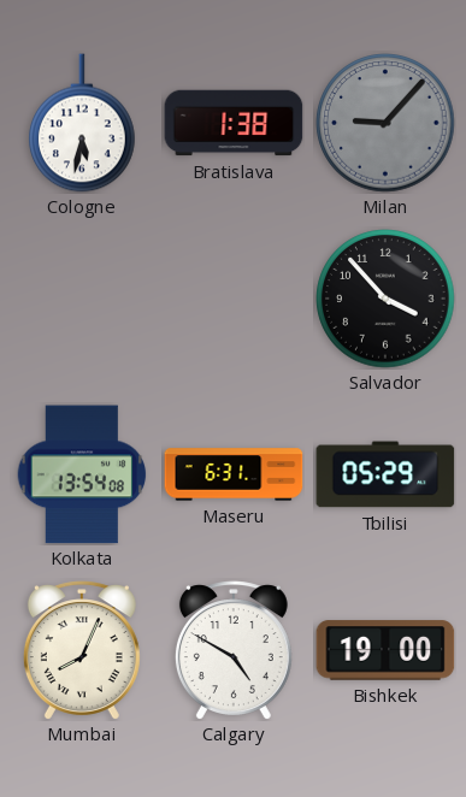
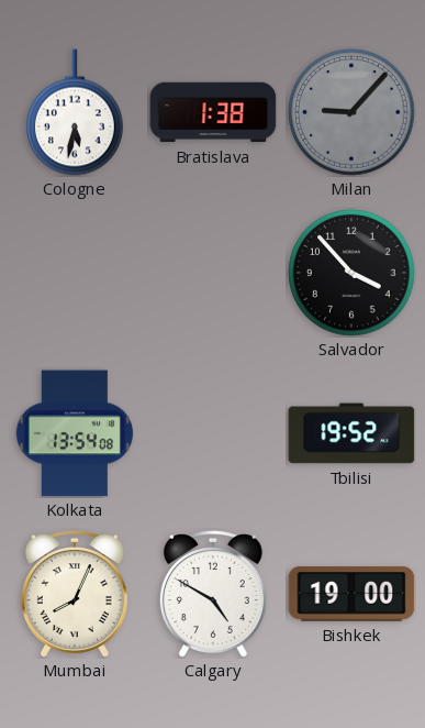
Maseru: 6:31 -> none (234, 474)
Tbilisi: 05:29 -> 19:52 (351, 433)
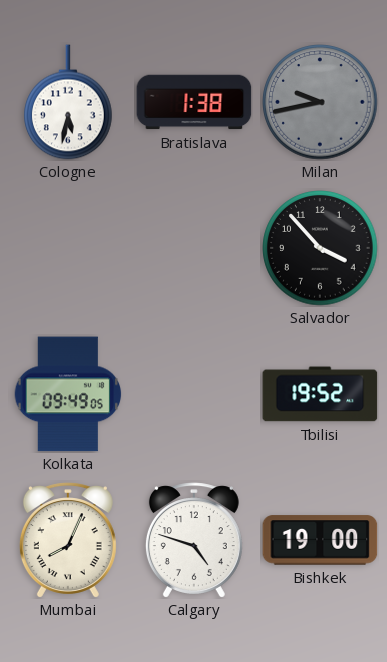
Milan: 9:07 -> 9:43 (320, 102)
Kolkata: 13:54 -> 09:49 (68, 394)
Calgary: 4:50 -> 4:48 (194, 540)
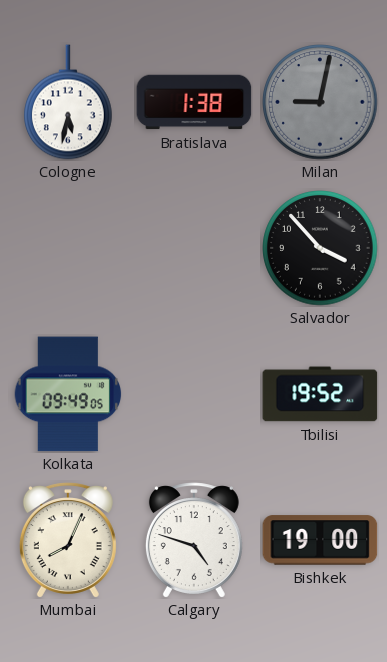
Milan: 9:43 -> 9:02 (320, 102)
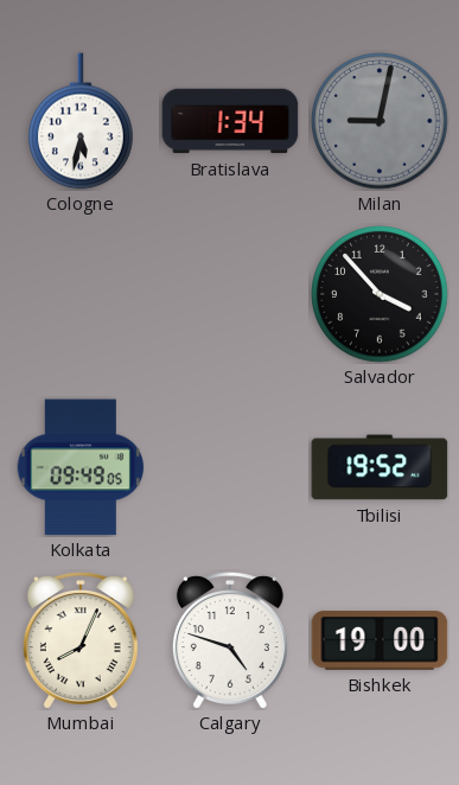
Bratislava: 1:38 -> 1:34 (230, 121)
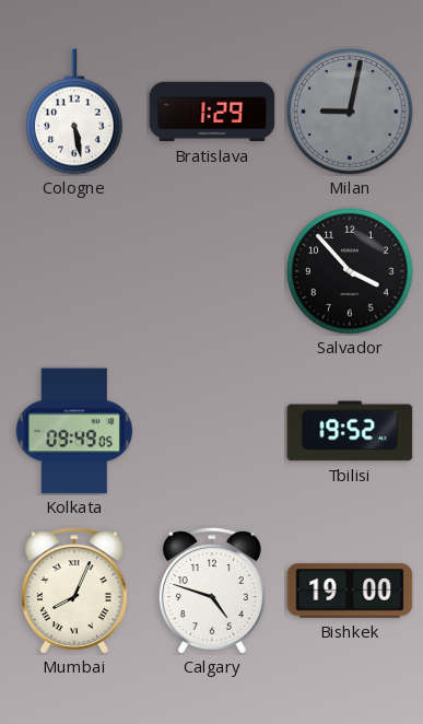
Cologne: 5:32 -> 5:28 (75, 112)
Bratislava: 1:34 -> 1:29 (212, 112)
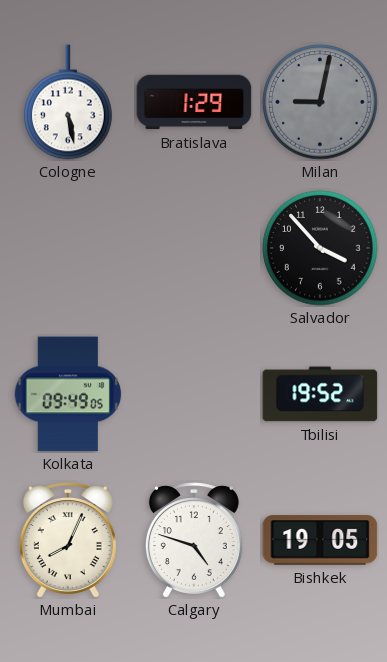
Bishkek: 19:00 -> 19:05 (320, 540)
